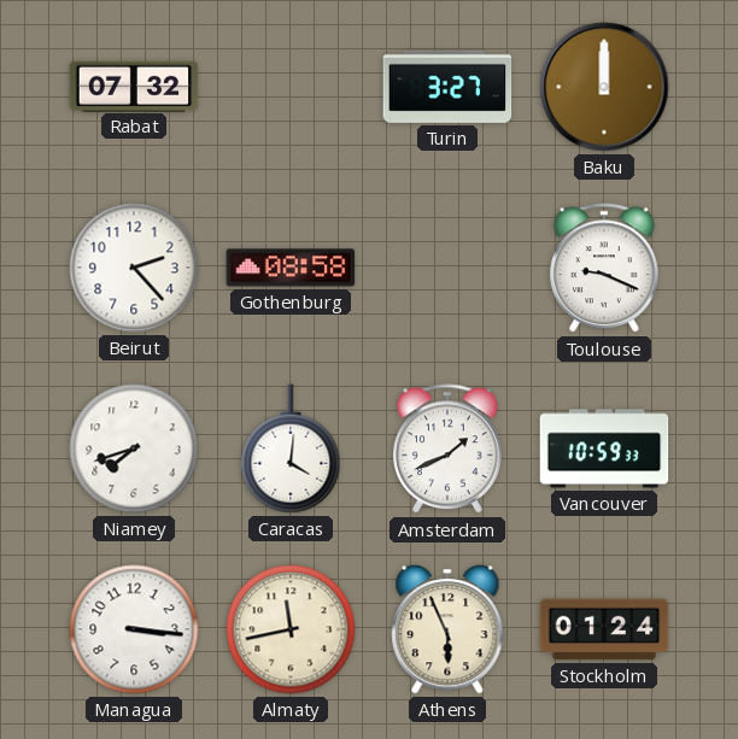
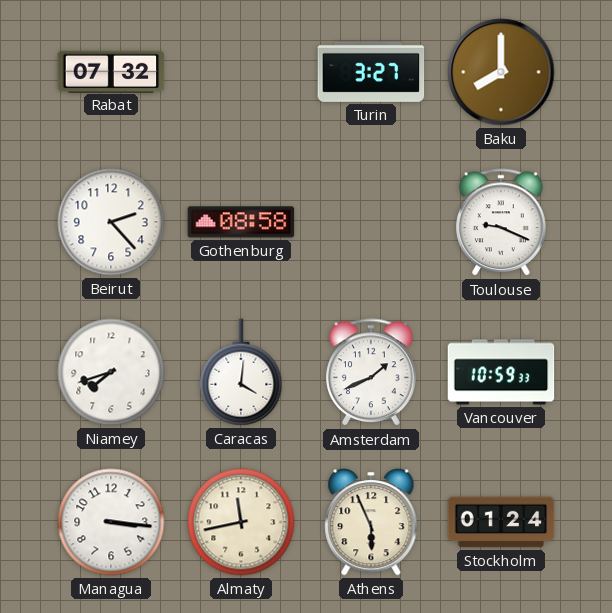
Baku: 12:00 -> 8:00 (501, 72)
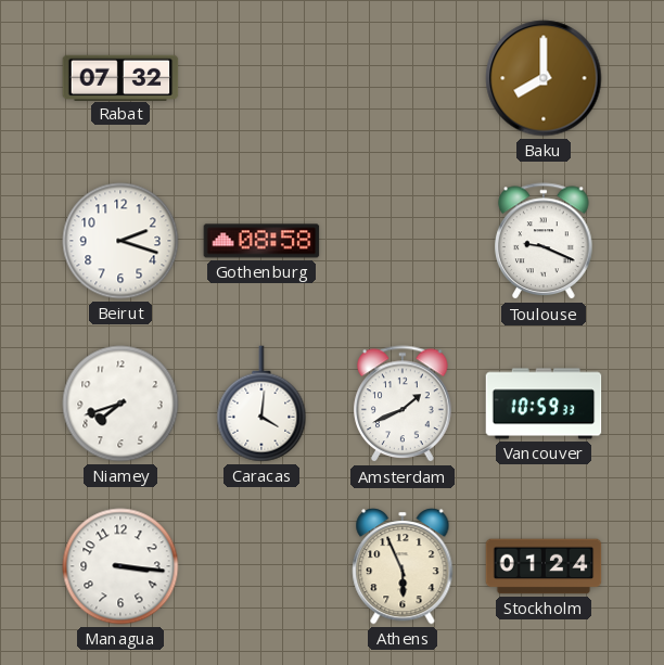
Turin: 3:27 -> none (371, 72)
Beirut: 2:23 -> 2:18 (120, 241)
Almaty: 11:43 -> none (241, 522)
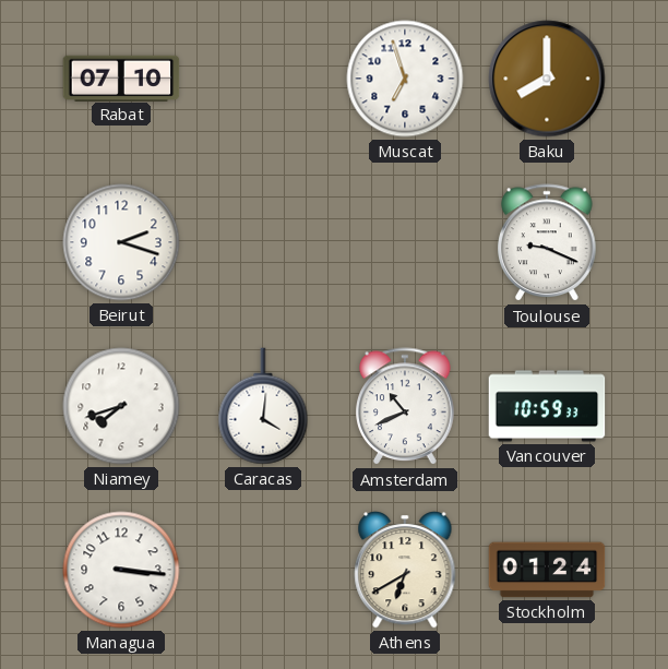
Rabat: 07:32 -> 07:10 (121, 77)
Muscat: none -> 6:57 (405, 79)
Gothenburg: 08:58 -> none (261, 241)
Amsterdam: 1:41 -> 10:41 (405, 407)
Athens: 5:56 -> 6:40 (405, 570)
